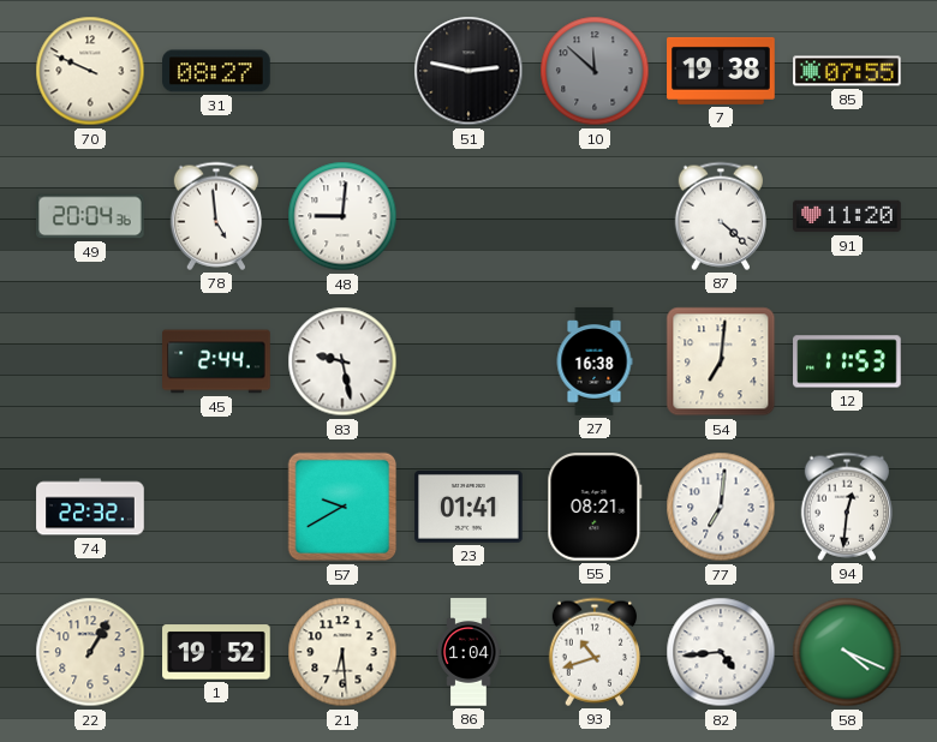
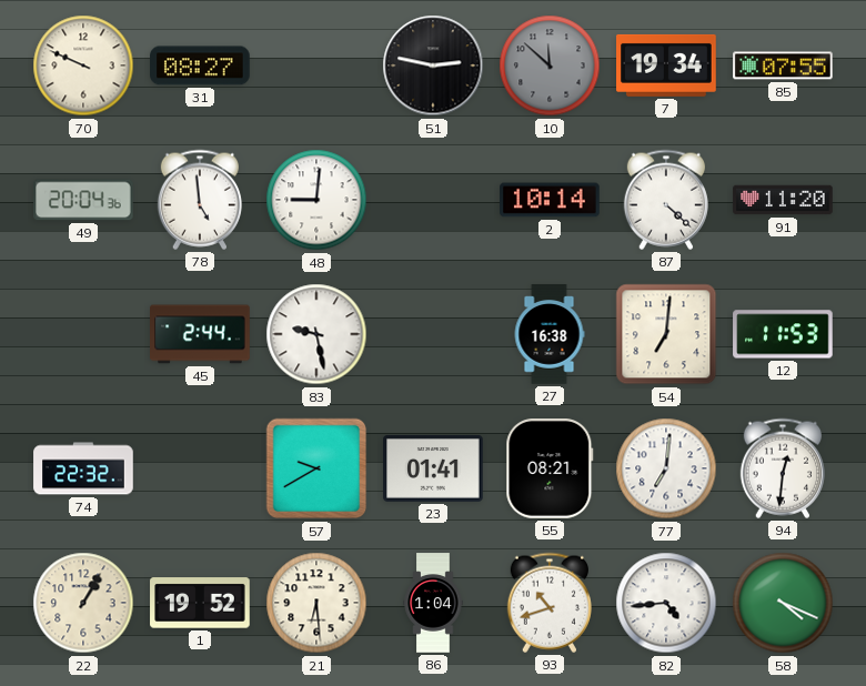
7: 19:38 -> 19:34 (666, 65)
2: none -> 10:14 (550, 200)
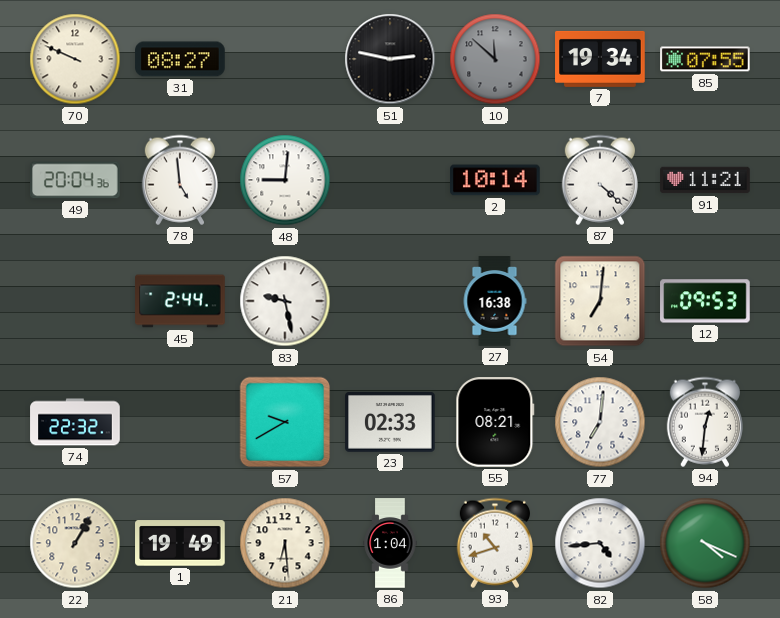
91: 11:20 -> 11:21 (705, 180)
12: 11:53 -> 09:53 (705, 301)
23: 01:41 -> 02:33 (390, 423)
1: 19:52 -> 19:49 (180, 543)
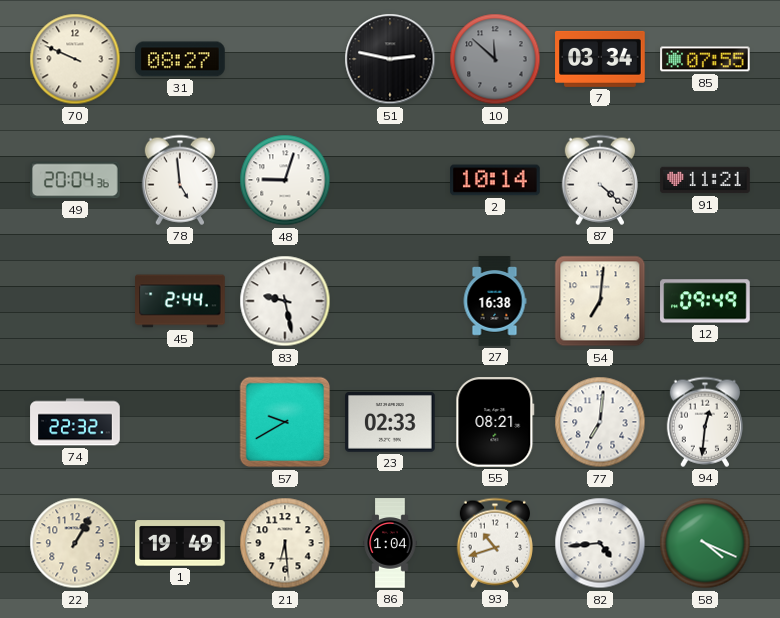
7: 19:34 -> 03:34 (600, 59)
48: 9:01 -> 9:03 (285, 180)
12: 09:53 -> 09:49 (705, 301)
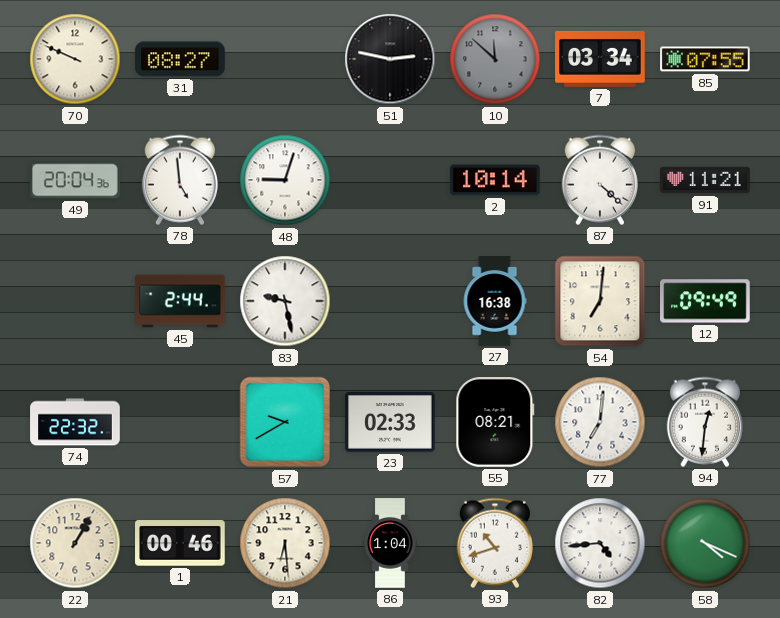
1: 19:49 -> 00:46 (180, 543)
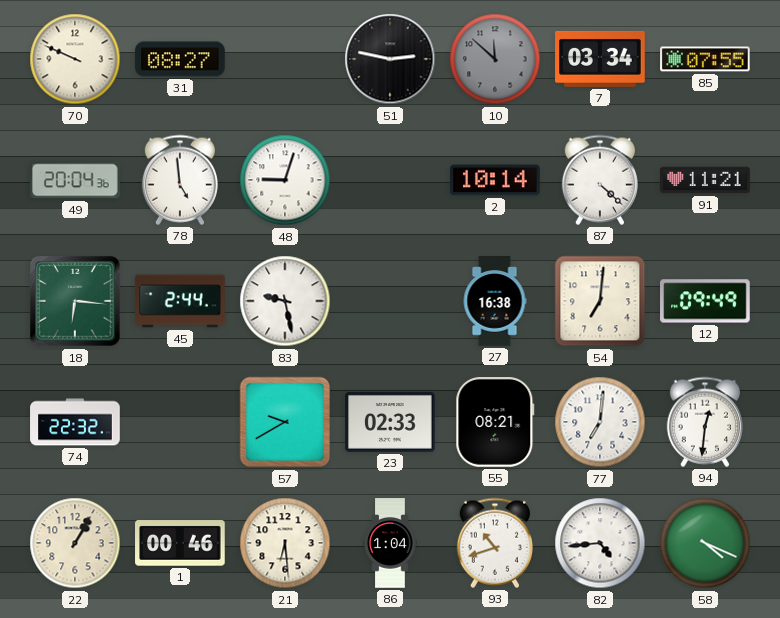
18: none -> 6:16 (75, 301)
